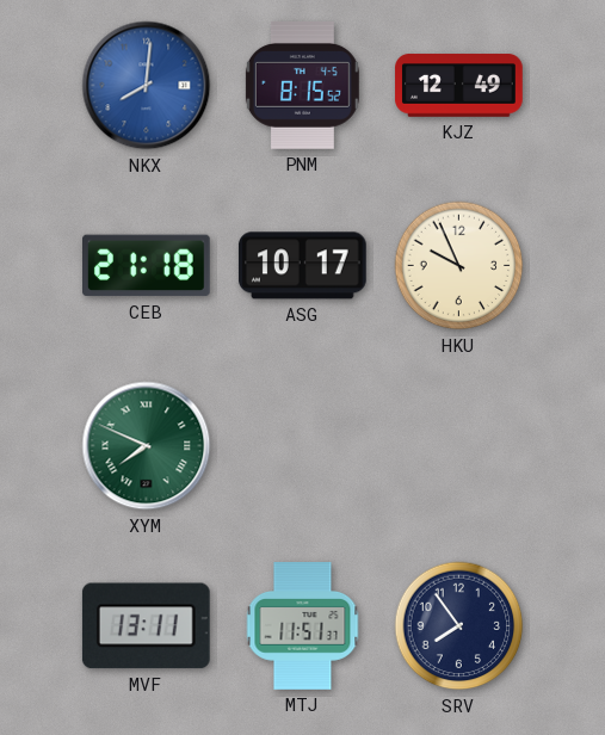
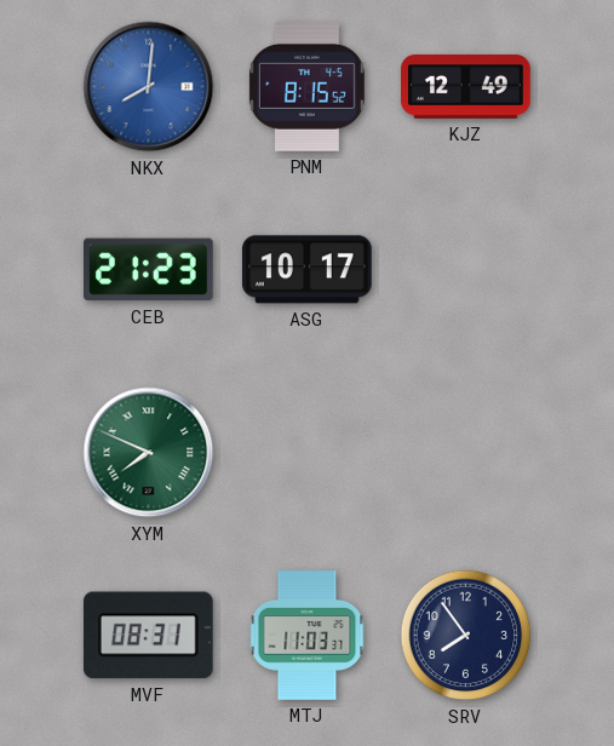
CEB: 21:18 -> 21:23 (149, 270)
HKU: 9:56 -> none (459, 266)
MVF: 13:11 -> 08:31 (148, 636)
MTJ: 11:51 -> 11:03 (308, 636)
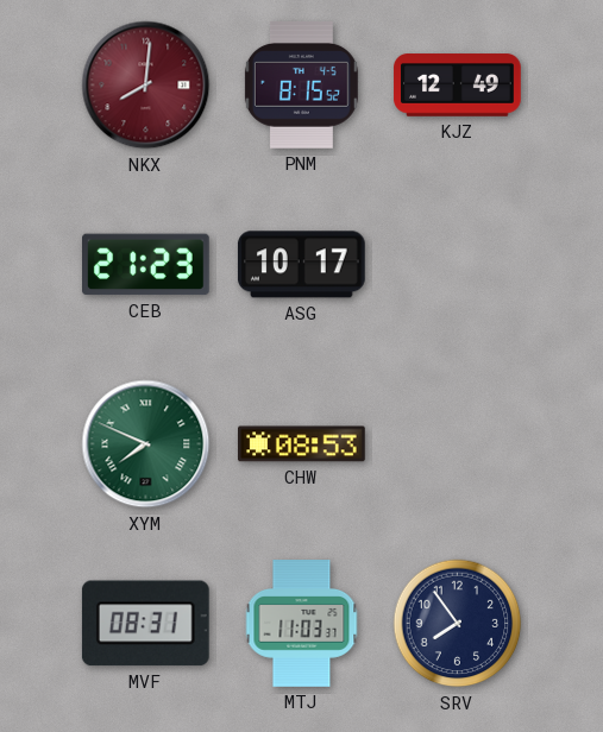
NKX dial: blue -> burgundy (146, 86)
CHW: none -> 08:53 (302, 444)
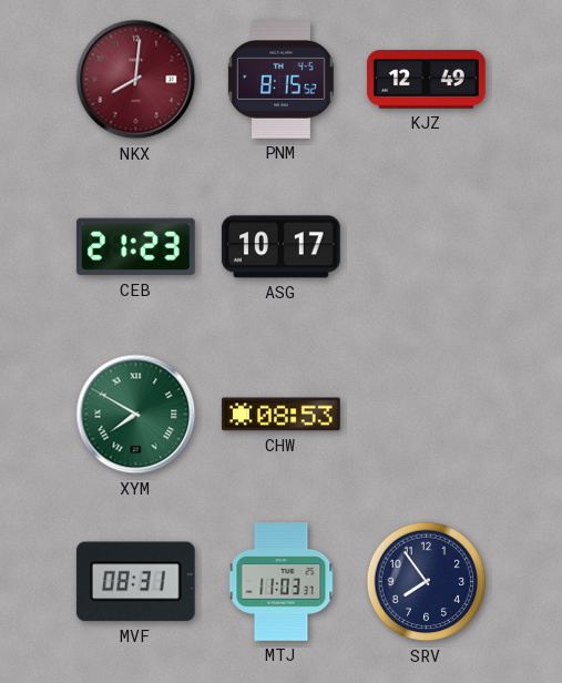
XYM: 7:49 -> 7:50 (136, 415)
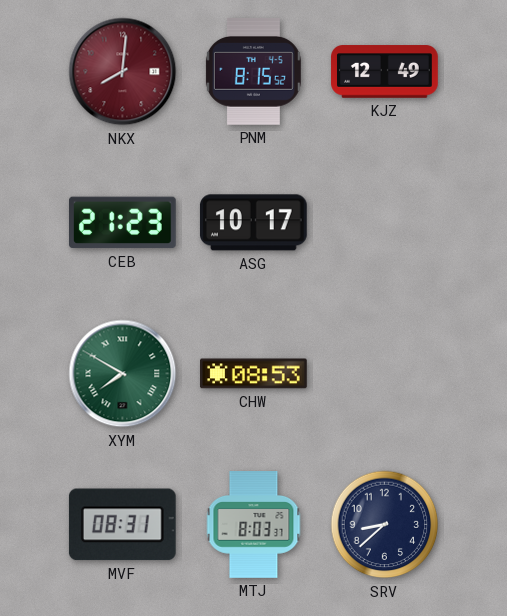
MTJ: 11:03 -> 8:03 (254, 525)
SRV: 7:54 -> 8:38 (385, 525)
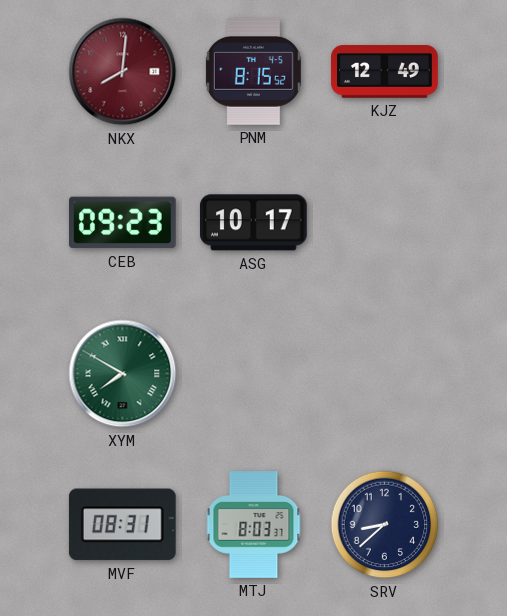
CEB: 21:23 -> 09:23 (123, 223)
CHW: 08:53 -> none (254, 374)
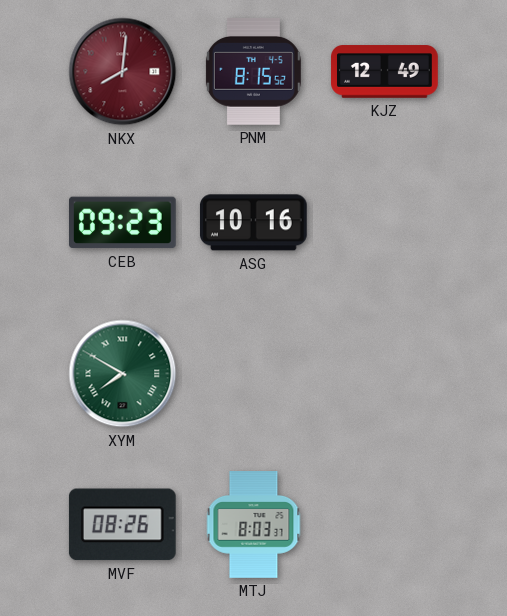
ASG: 10:17 -> 10:16 (253, 223)
MVF: 08:31 -> 08:26 (122, 525)
SRV: 8:38 -> none (385, 525)
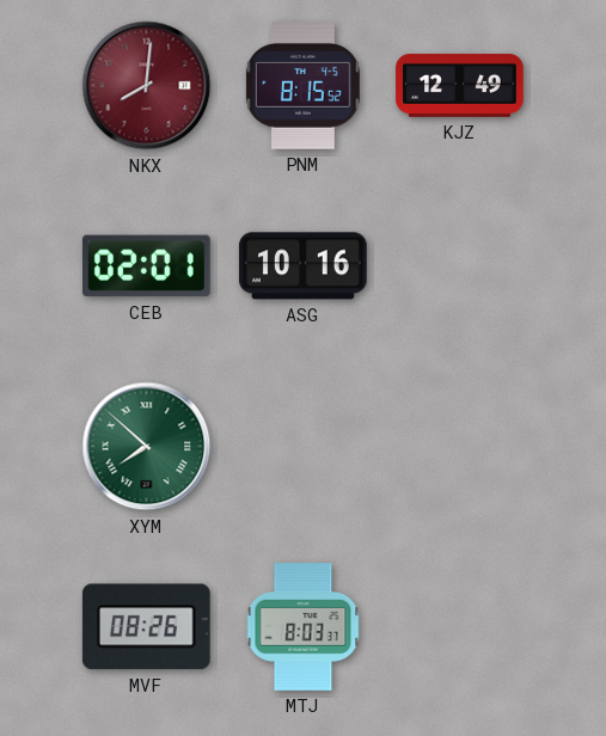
CEB: 09:23 -> 02:01 (147, 266)
XYM: 7:50 -> 7:52 (147, 447)
